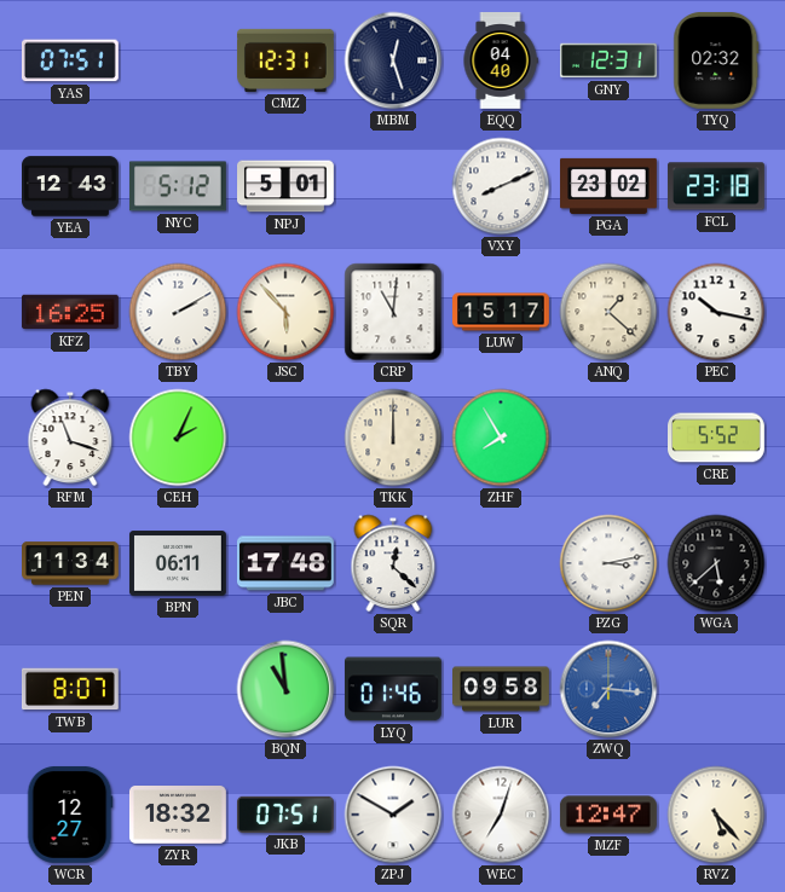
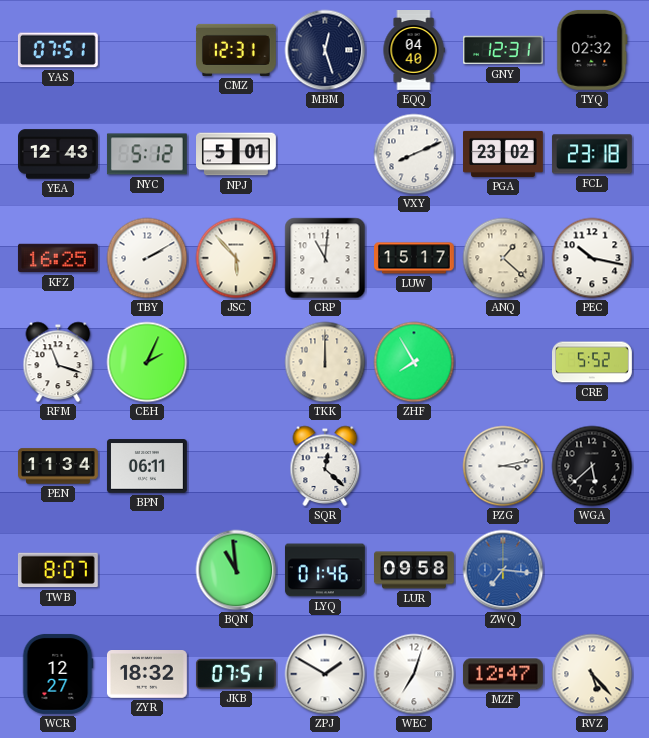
JBC: 17:48 -> none (285, 563)
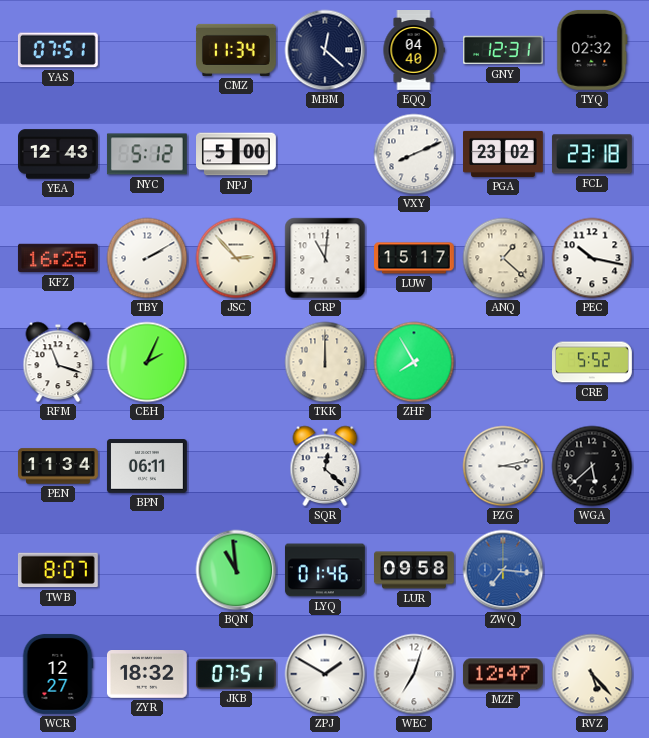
CMZ: 12:31 -> 11:34 (237, 50)
MBM: 12:27 -> 12:22 (325, 50)
NPJ: 5:01 -> 5:00 (237, 154)
JSC: 5:53 -> 2:53 (236, 258)
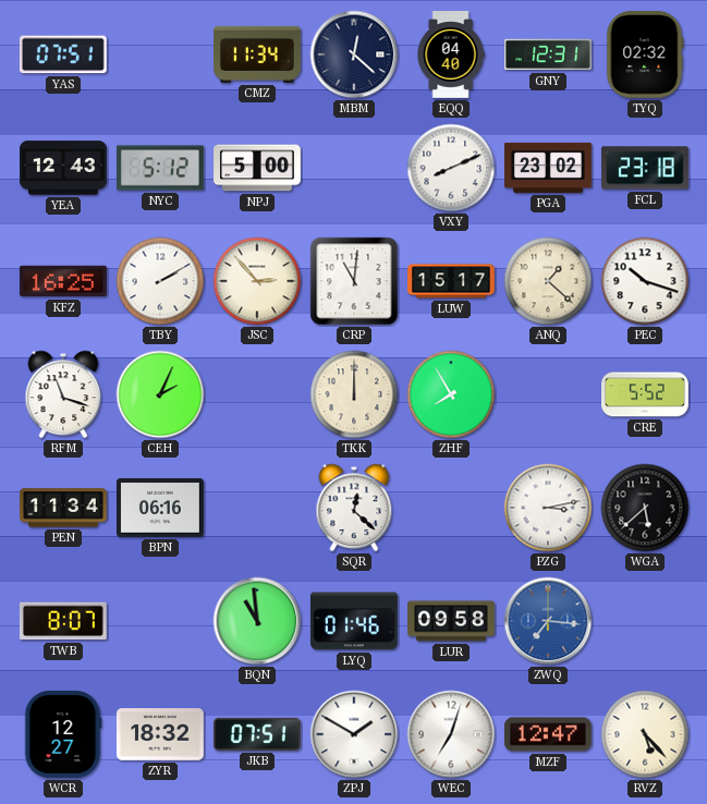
PEC: 10:17 -> 10:18 (645, 281)
BPN: 06:11 -> 06:16 (160, 508)
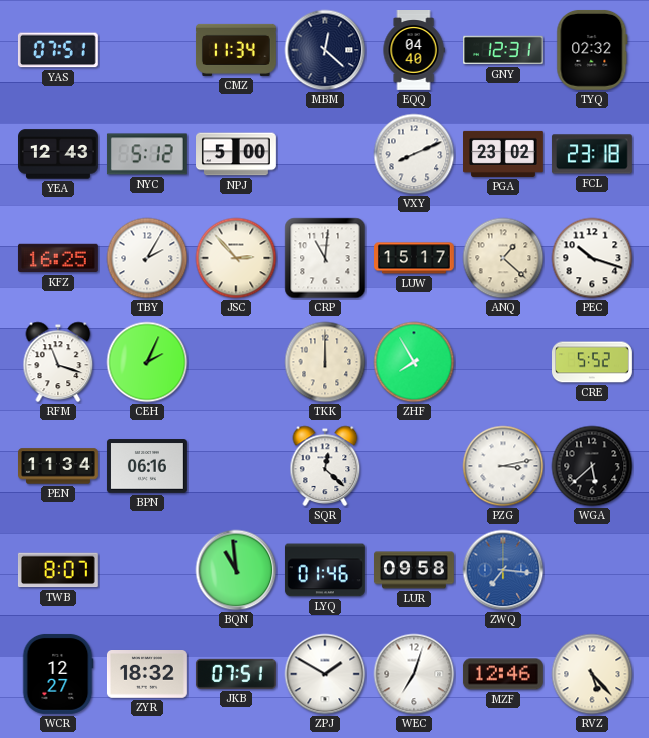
TBY: 2:10 -> 2:05 (147, 258)
MZF: 12:47 -> 12:46 (503, 674)
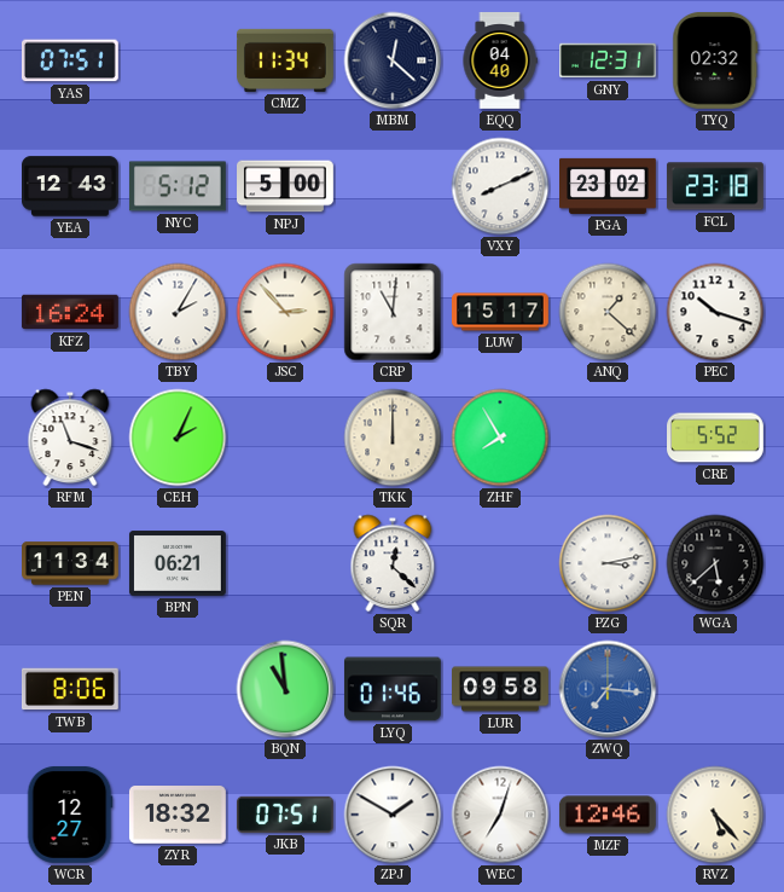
KFZ: 16:25 -> 16:24 (70, 312)
BPN: 06:16 -> 06:21 (178, 563)
TWB: 8:07 -> 8:06 (70, 689)
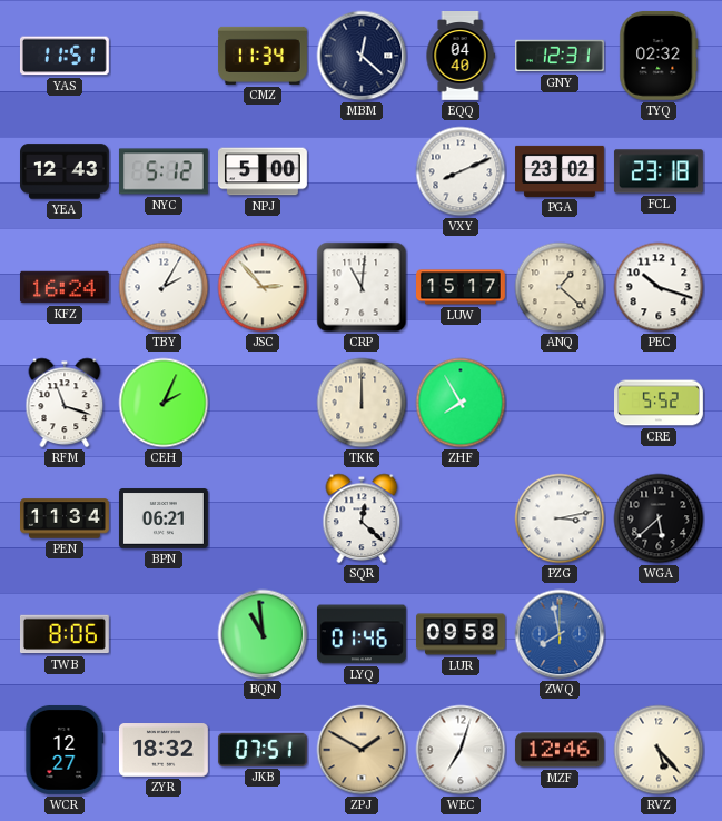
YAS: 07:51 -> 11:51 (65, 56)
ZWQ: 7:16 -> 7:58 (560, 634)
ZPJ dial: white -> champagne (362, 750)
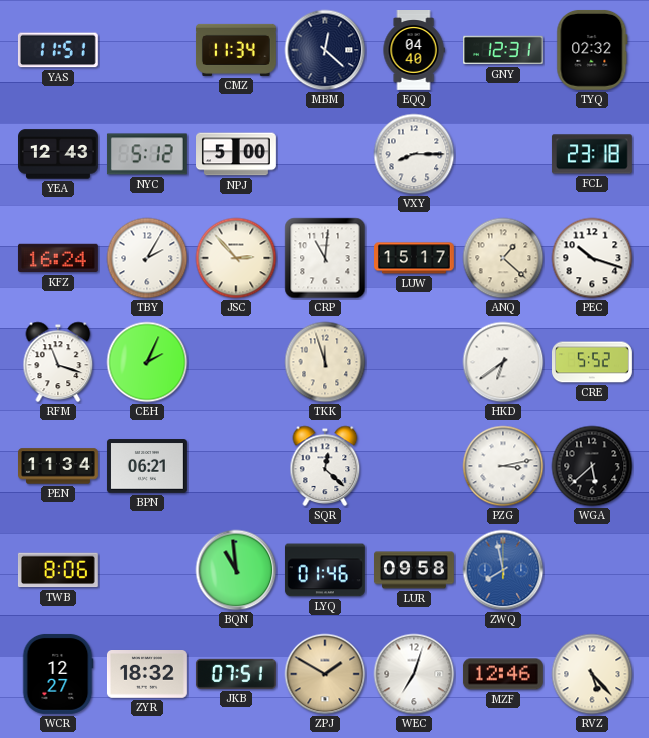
VXY: 8:11 -> 8:15 (414, 154)
PGA: 23:02 -> none (561, 171)
TKK: 12:00 -> 11:57 (325, 362)
ZHF: 7:55 -> none (461, 403)
HKD: none -> 6:39 (503, 362)
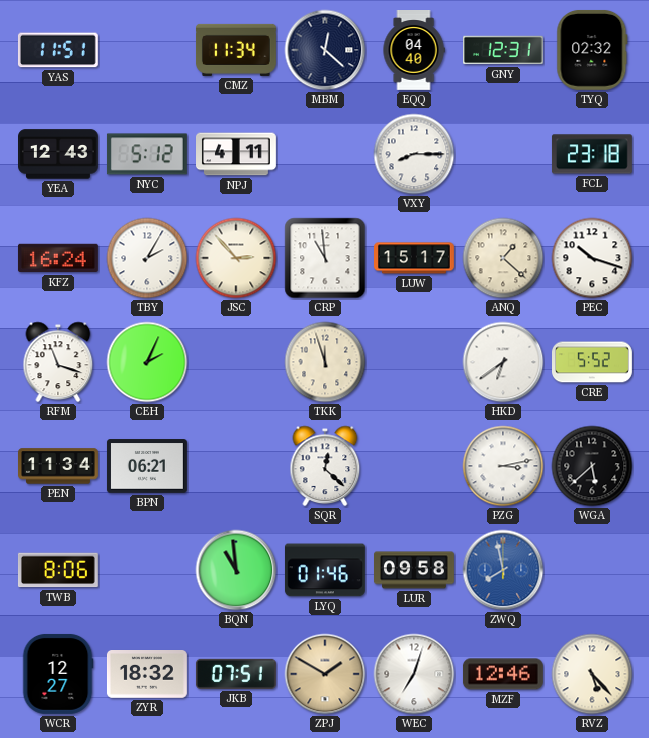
NPJ: 5:00 -> 4:11 (237, 154)
CRP: 11:01 -> 10:59 (325, 258)
